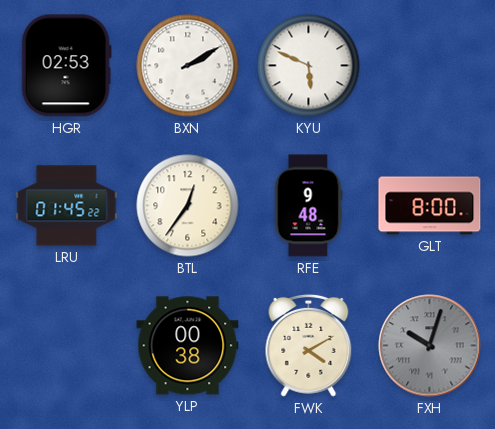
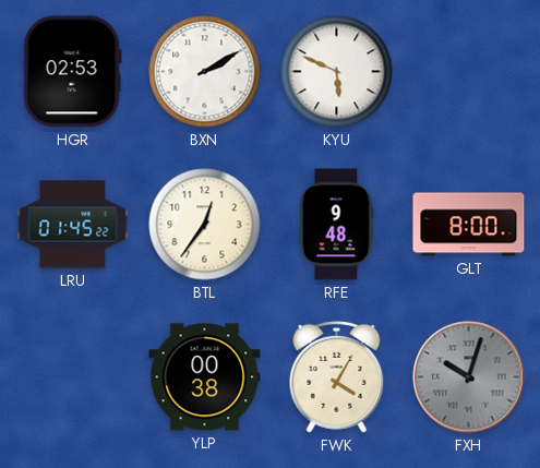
FWK: 4:10 -> 4:05 (337, 376)
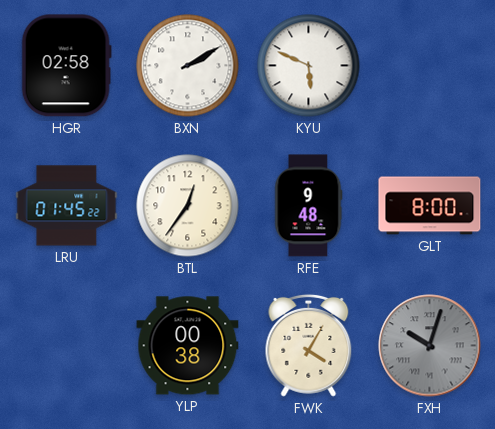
HGR: 02:53 -> 02:58 (66, 66)
